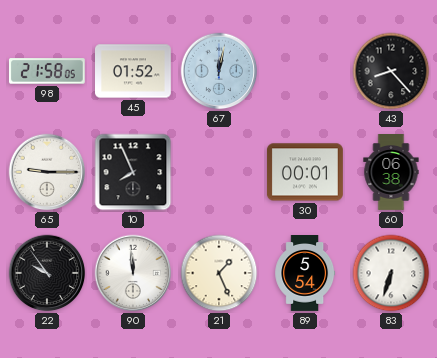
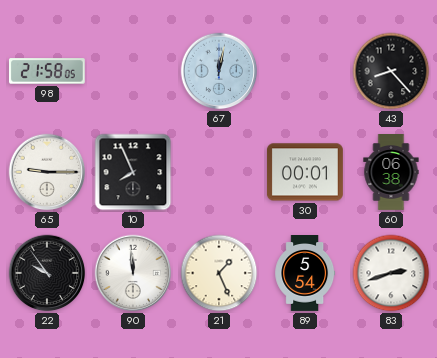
45: 01:52 -> none (134, 71)
83: 6:33 -> 2:42 (391, 273)
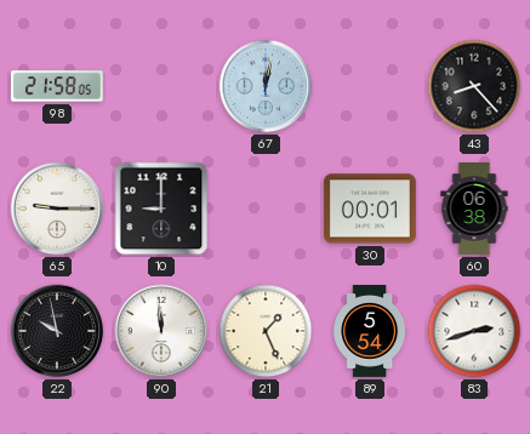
10: 7:56 -> 9:00 (161, 209)
22: 9:54 -> 9:58 (57, 331)
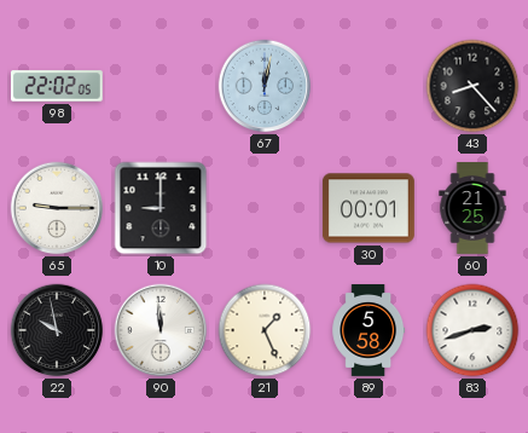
98: 21:58 -> 22:02 (57, 86)
60: 06:38 -> 21:25 (472, 209)
89: 5:54 -> 5:58 (369, 331)
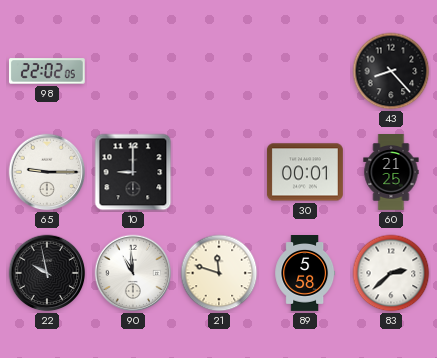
67: 12:02 -> none (265, 86)
90: 11:59 -> 10:59 (133, 273)
21: 1:26 -> 11:48 (219, 273)
83: 2:42 -> 2:38 (391, 273)
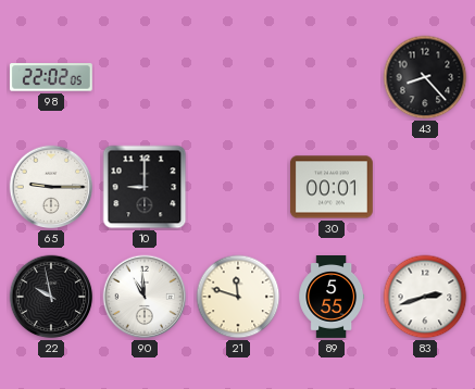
60: 21:25 -> none (391, 173)
89: 5:58 -> 5:55 (332, 298)
83: 2:38 -> 2:42 (425, 297)
